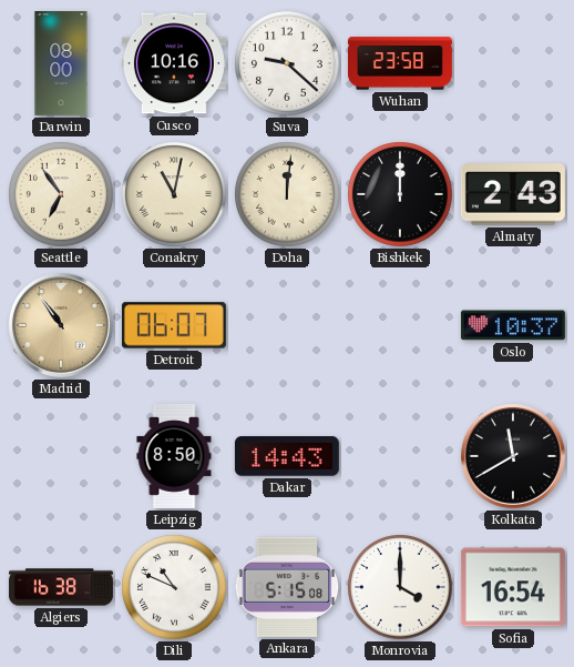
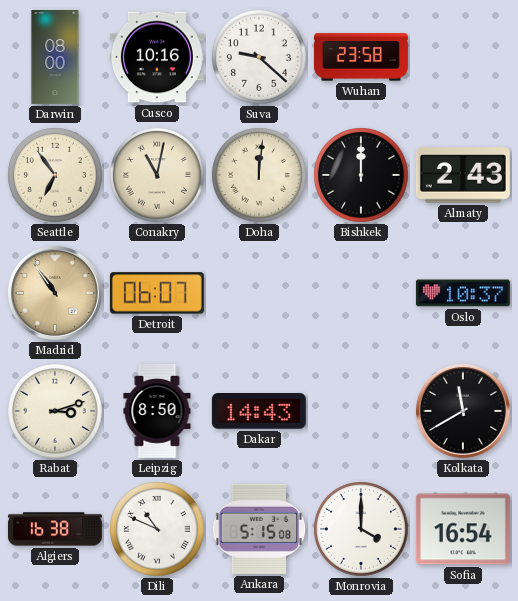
Rabat: none -> 3:12 (55, 411)
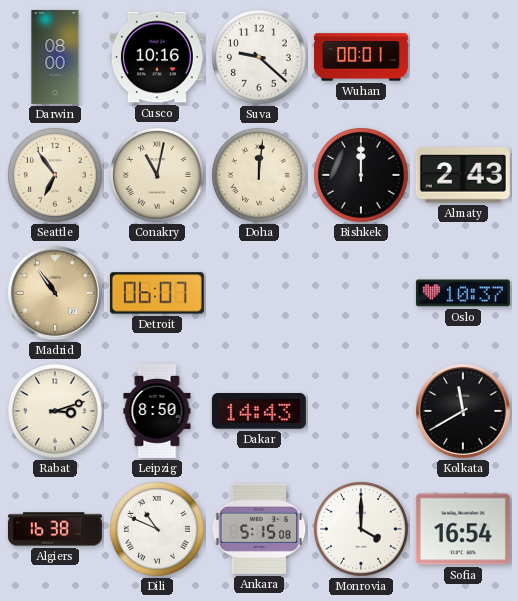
Wuhan: 23:58 -> 00:01 (361, 57)
